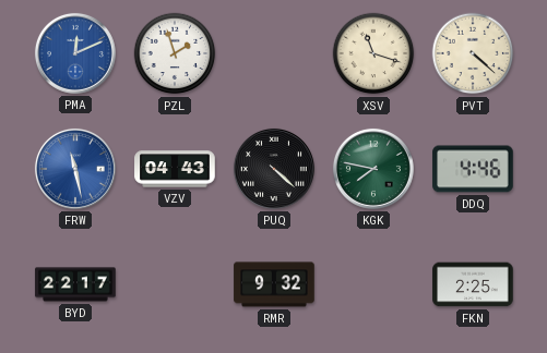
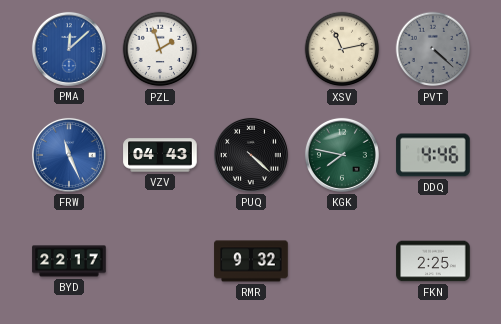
PMA: 12:11 -> 12:08 (69, 49)
XSV: 11:18 -> 11:13 (342, 49)
PVT dial: cream -> grey (433, 49)
FRW: 11:28 -> 11:26 (69, 155)
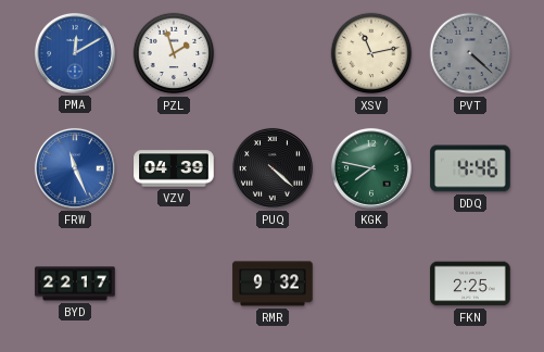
PMA: 12:08 -> 12:10 (75, 53)
VZV: 04:43 -> 04:39 (174, 168)
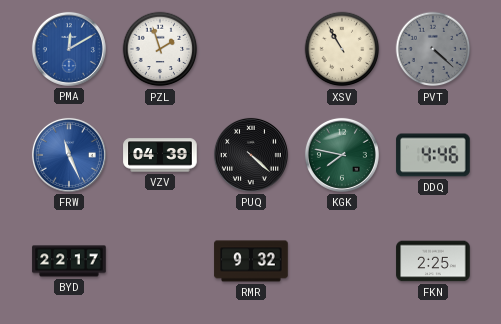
XSV: 11:13 -> 10:55 (342, 49)
